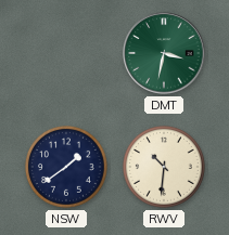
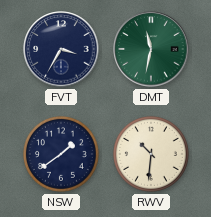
FVT: none -> 3:35 (61, 49)
DMT: 3:32 -> 11:32 (151, 49)
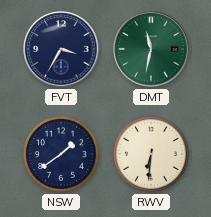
RWV: 10:31 -> 6:31 (151, 154)
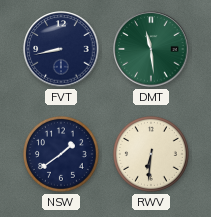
FVT: 3:35 -> 8:43 (61, 49)
DMT: 11:32 -> 11:29 (151, 49)
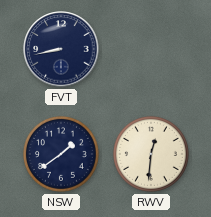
DMT: 11:29 -> none (151, 49)
RWV: 6:31 -> 12:31 (151, 154)
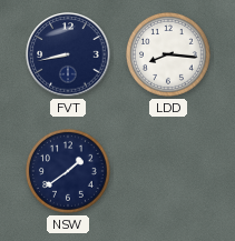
LDD: none -> 8:16 (168, 54)
RWV: 12:31 -> none (151, 154)
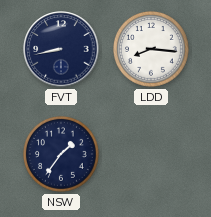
NSW: 1:39 -> 1:36 (61, 154)
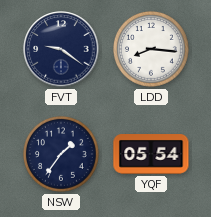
FVT: 8:43 -> 9:21 (61, 49)
YQF: none -> 05:54 (151, 155)
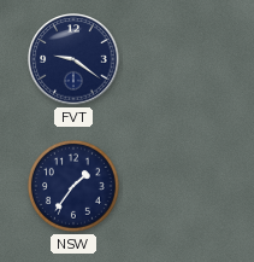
LDD: 8:16 -> none (151, 49)
YQF: 05:54 -> none (151, 155)
